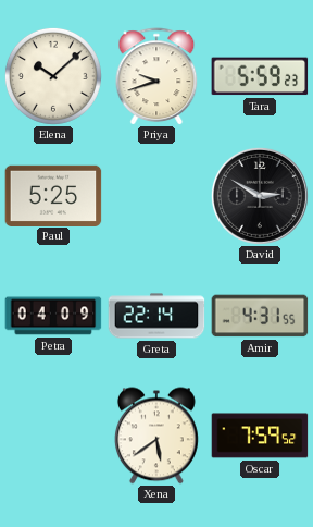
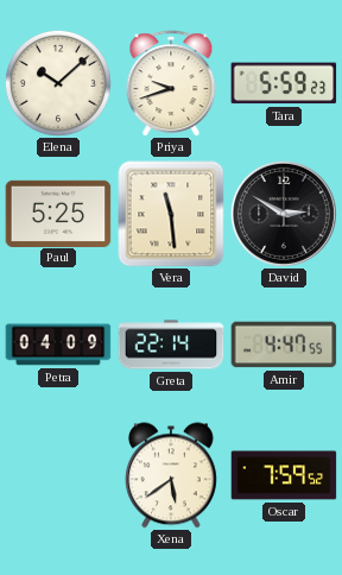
Vera: none -> 11:29 (171, 214)
Amir: 4:31 -> 4:47 (284, 345)
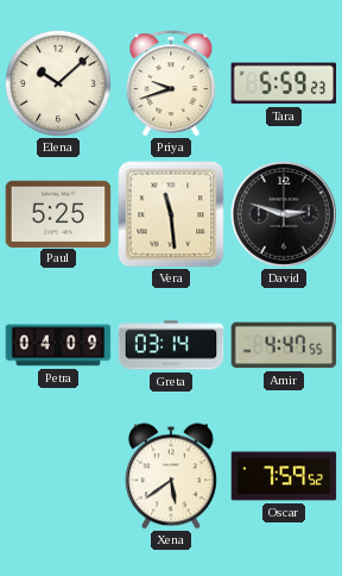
David: 2:50 -> 2:48 (284, 214)
Greta: 22:14 -> 03:14 (171, 345)
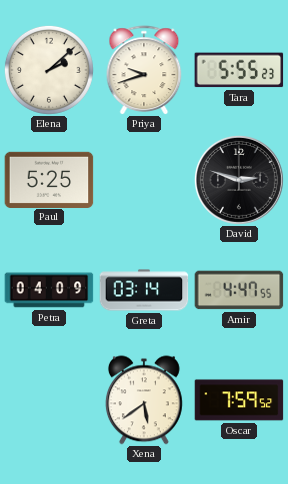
Elena: 10:08 -> 2:08 (49, 70)
Tara: 5:59 -> 5:55 (239, 70)
Vera: 11:29 -> none (171, 214)
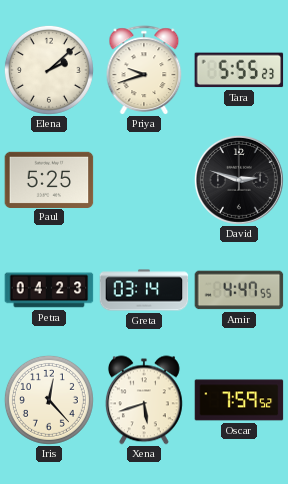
Petra: 04:09 -> 04:23 (49, 290)
Iris: none -> 12:23 (49, 400)
Xena: 5:39 -> 5:42 (144, 400)
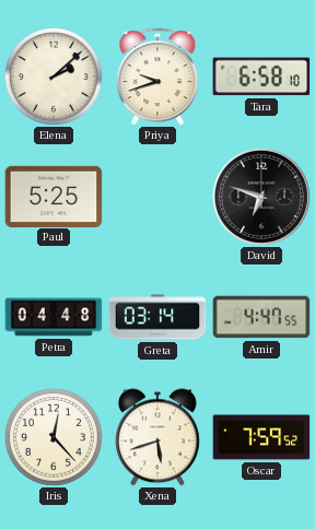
Tara: 5:55 -> 6:58 (261, 77)
David: 2:48 -> 6:48 (261, 197)
Petra: 04:23 -> 04:48 (54, 317)
